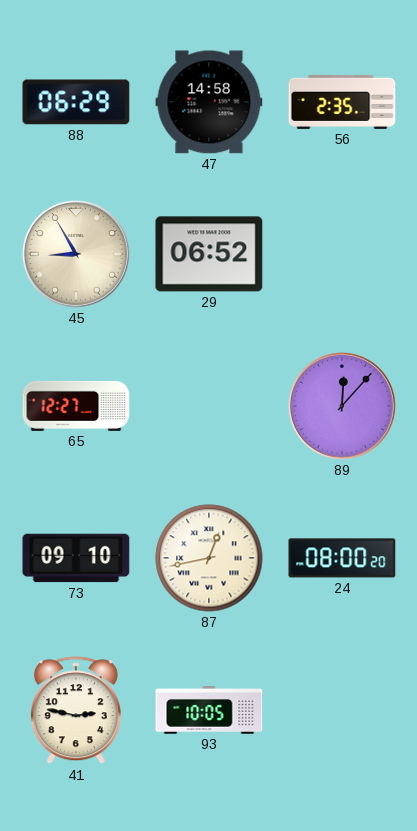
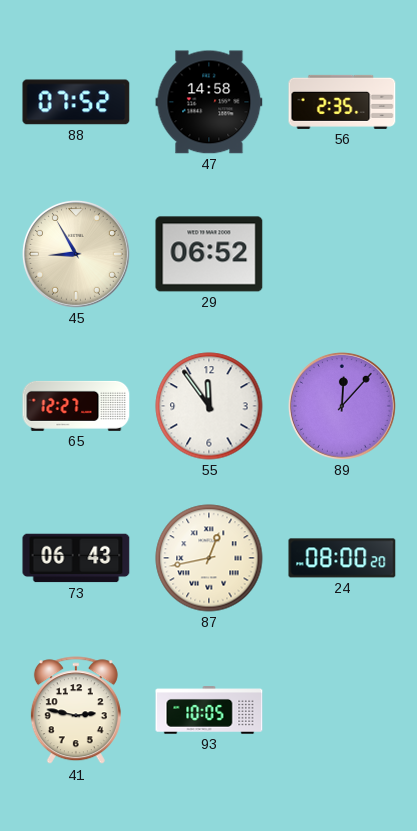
88: 06:29 -> 07:52 (76, 102)
55: none -> 11:54 (209, 406)
73: 09:10 -> 06:43 (76, 558)
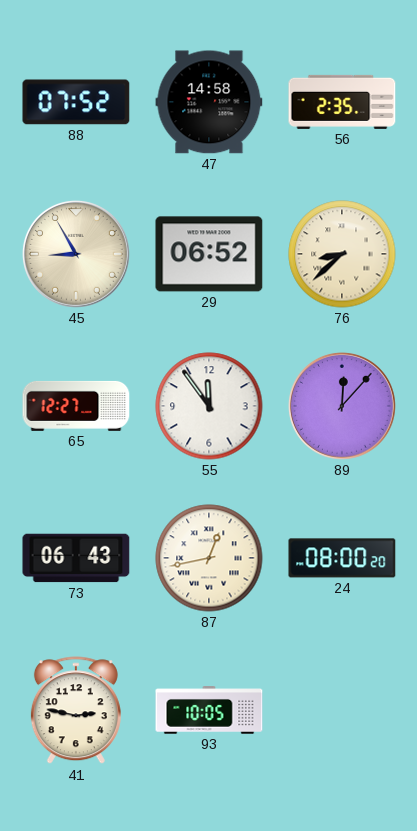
76: none -> 8:38 (342, 254)
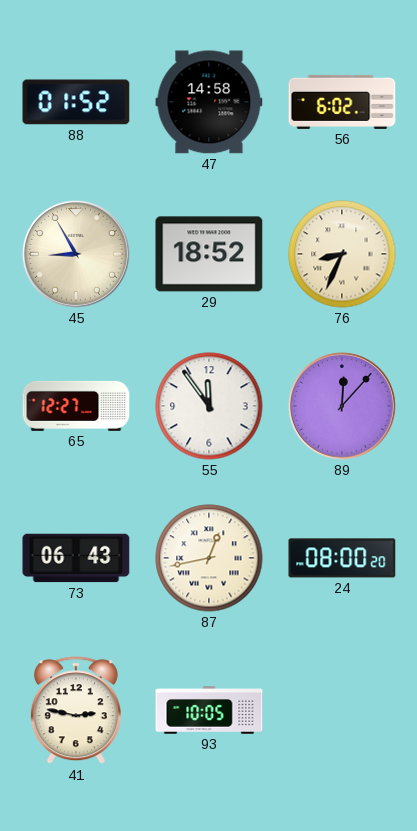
88: 07:52 -> 01:52 (76, 102)
56: 2:35 -> 6:02 (342, 102)
29: 06:52 -> 18:52 (209, 254)
76: 8:38 -> 8:34 (342, 254)
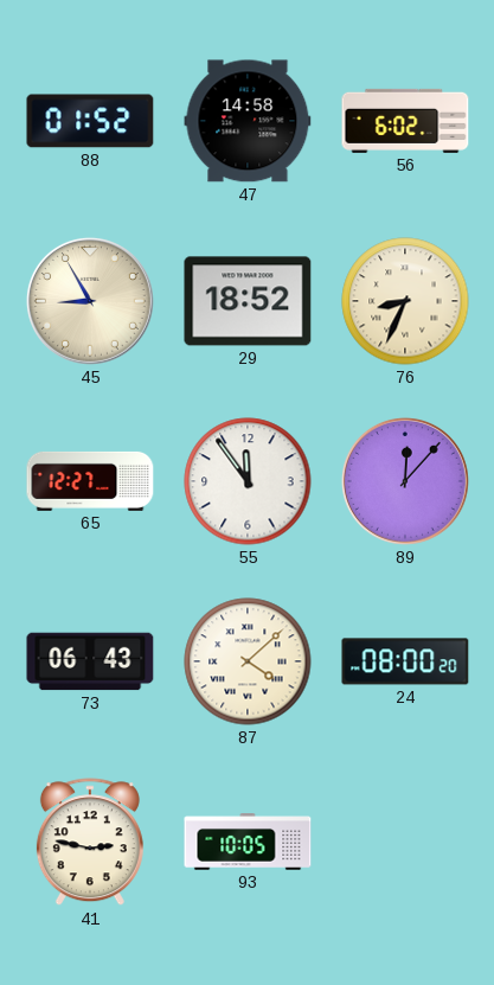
87: 12:43 -> 4:08 (248, 661)
